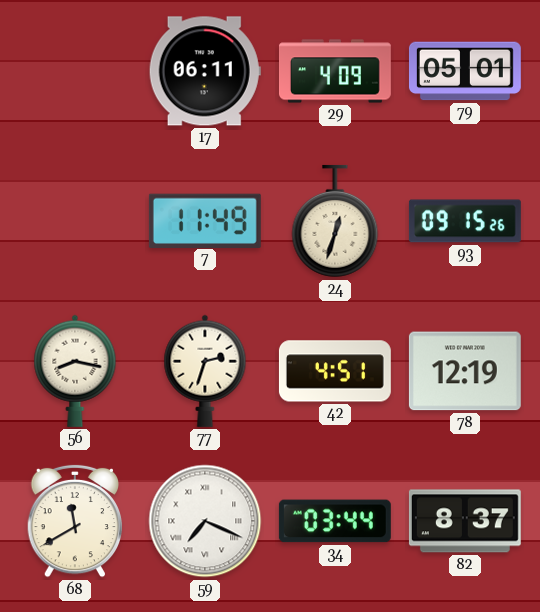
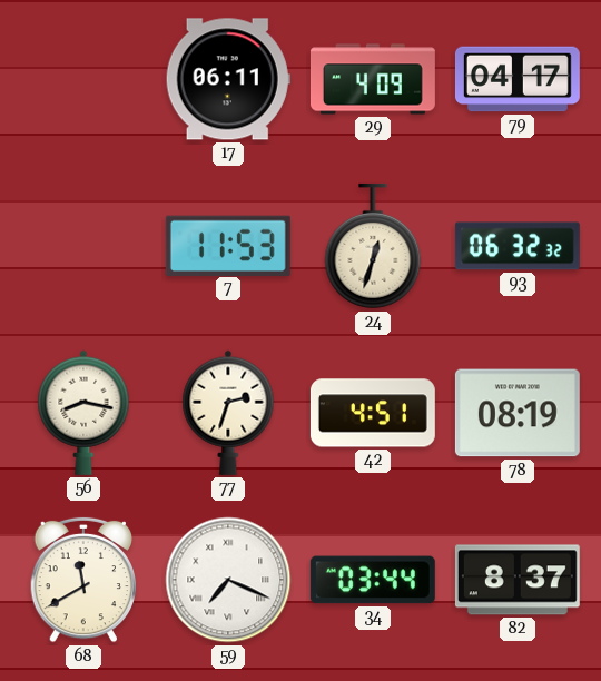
79: 05:01 -> 04:17 (518, 79)
7: 11:49 -> 11:53 (228, 245)
93: 09:15 -> 06:32 (518, 246)
78: 12:19 -> 08:19 (518, 413)
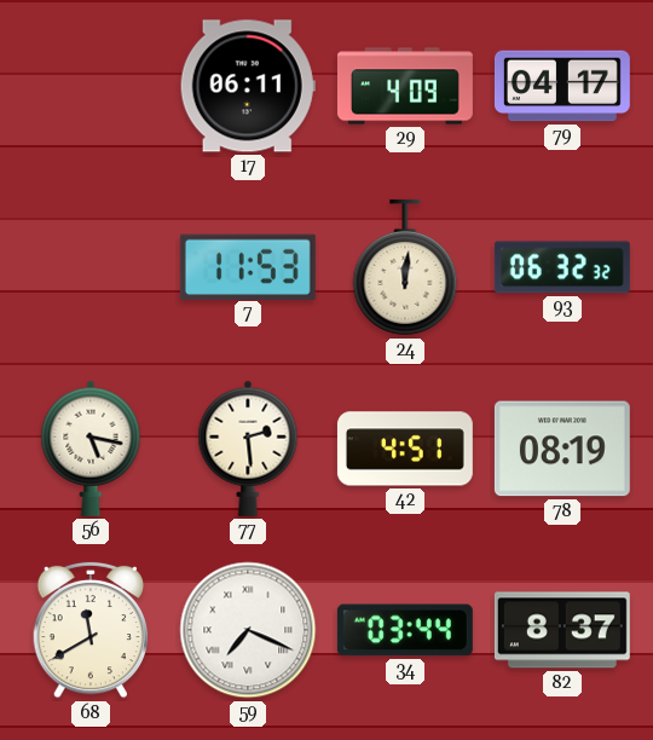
24: 12:33 -> 12:01 (405, 267)
56: 8:17 -> 5:17 (91, 449)
77: 2:33 -> 2:29 (248, 449)
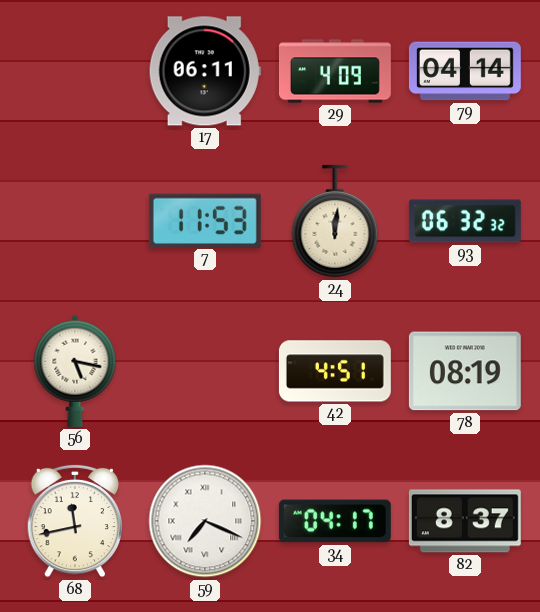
79: 04:17 -> 04:14 (465, 71)
77: 2:29 -> none (248, 449)
68: 11:40 -> 11:43 (75, 521)
34: 03:44 -> 04:17 (335, 521)
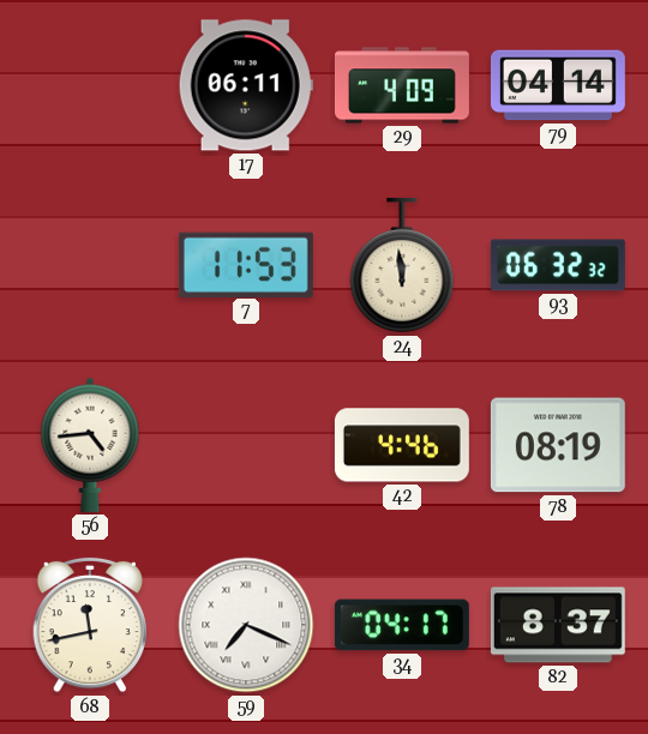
24: 12:01 -> 11:59 (402, 265)
56: 5:17 -> 4:44 (90, 445)
42: 4:51 -> 4:46 (402, 445)
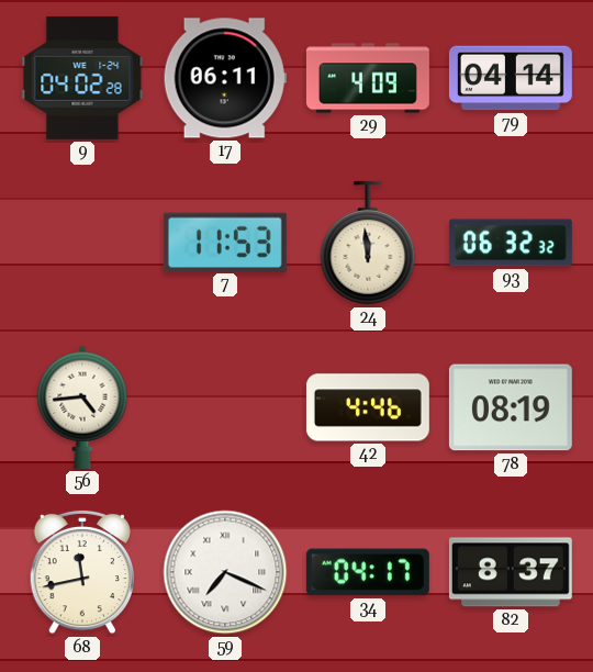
9: none -> 04:02 (82, 78)
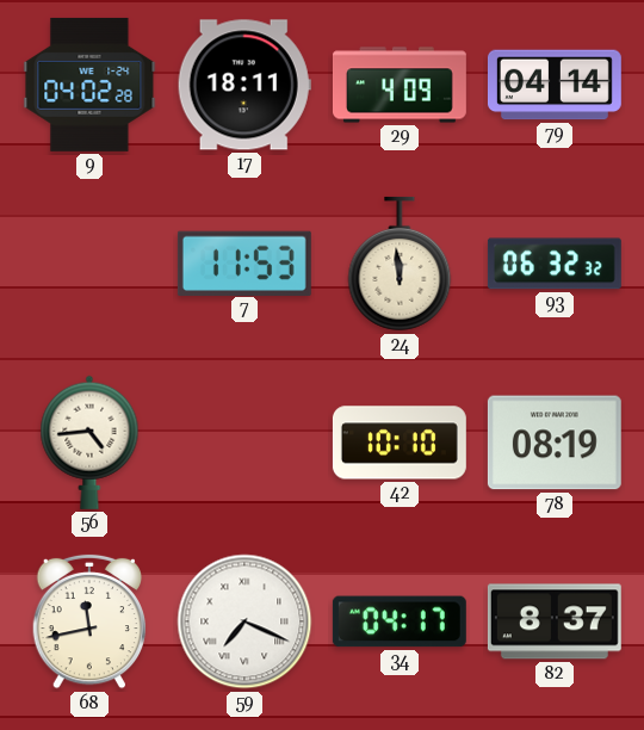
17: 06:11 -> 18:11 (244, 85)
42: 4:46 -> 10:10 (400, 443)
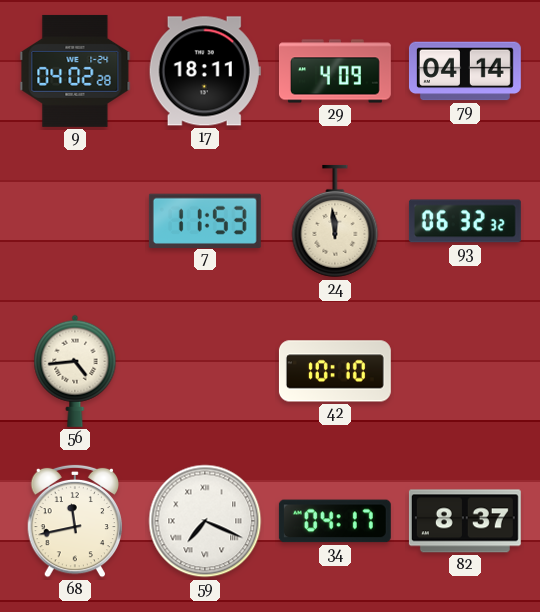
78: 08:19 -> none (555, 443)
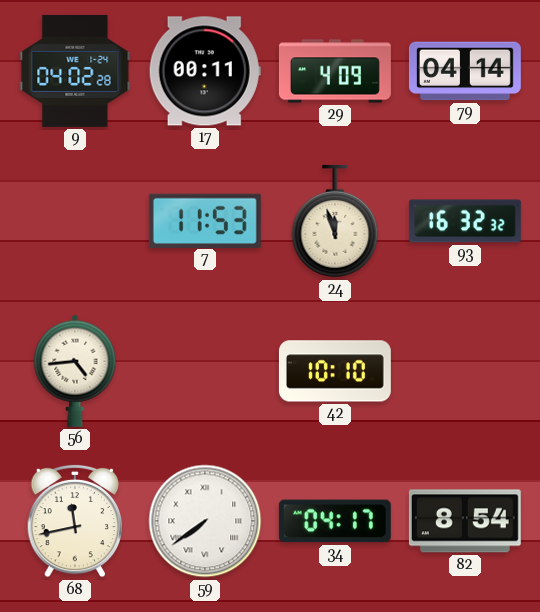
17: 18:11 -> 00:11 (205, 71)
24: 11:59 -> 11:57 (335, 221)
93: 06:32 -> 16:32 (465, 221)
59: 7:19 -> 7:39 (205, 521)
82: 8:37 -> 8:54 (465, 521)
